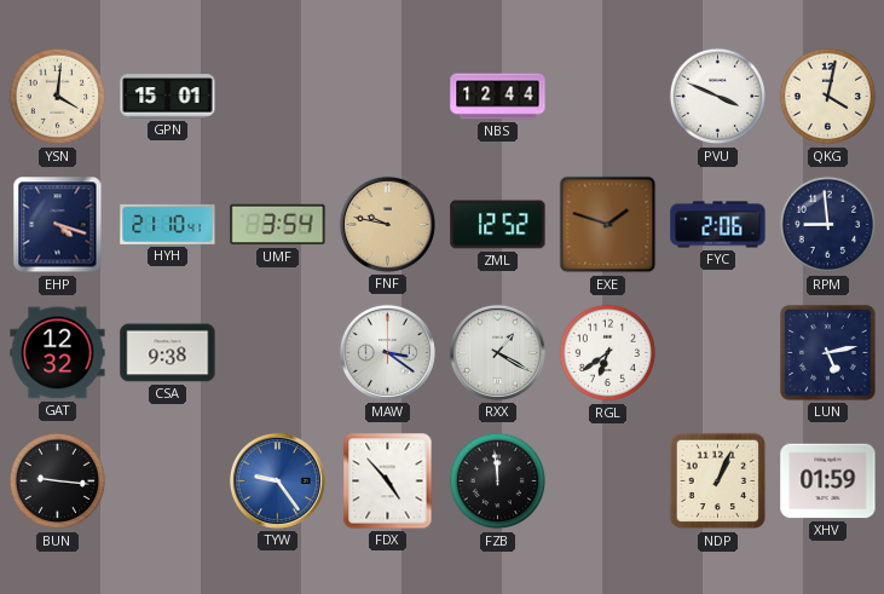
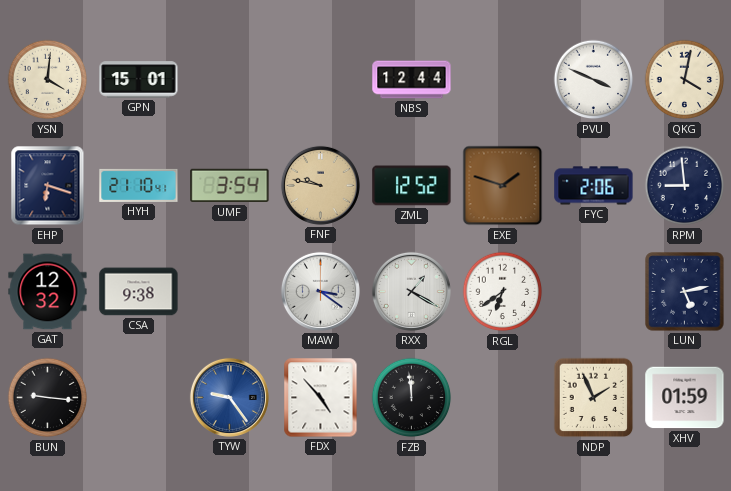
EHP: 4:18 -> 6:18 (48, 186)
NDP: 1:04 -> 1:56 (594, 398)
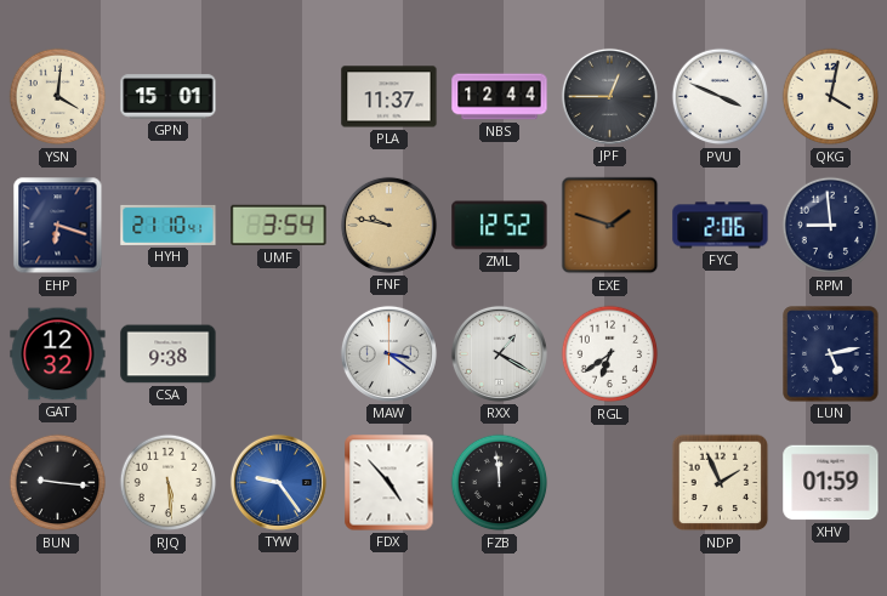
PLA: none -> 11:37 (390, 97)
JPF: none -> 12:45 (609, 96)
RJQ: none -> 5:29 (169, 483)
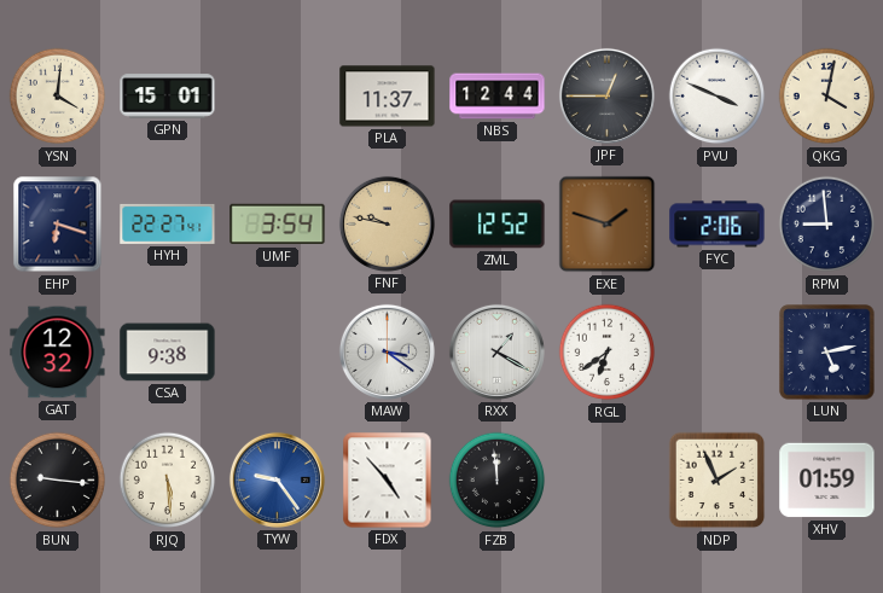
HYH: 21:10 -> 22:27 (168, 223)
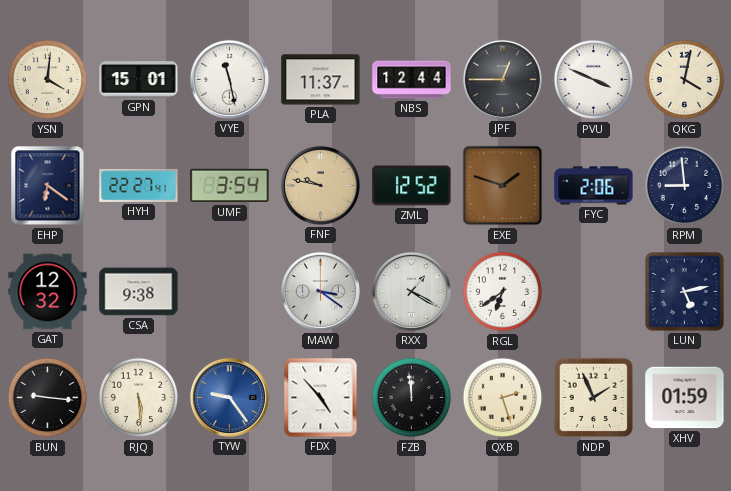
VYE: none -> 11:28 (229, 79)
EHP: 6:18 -> 6:21 (48, 186)
QXB: none -> 2:27 (503, 398)
